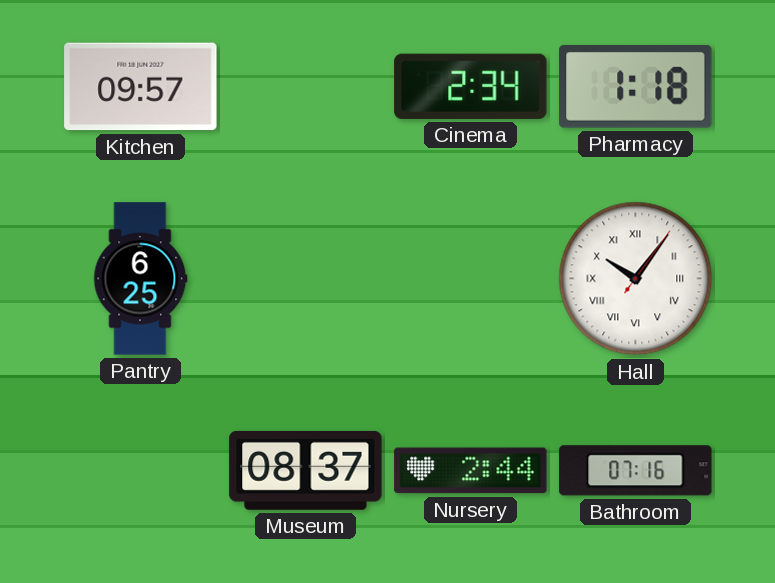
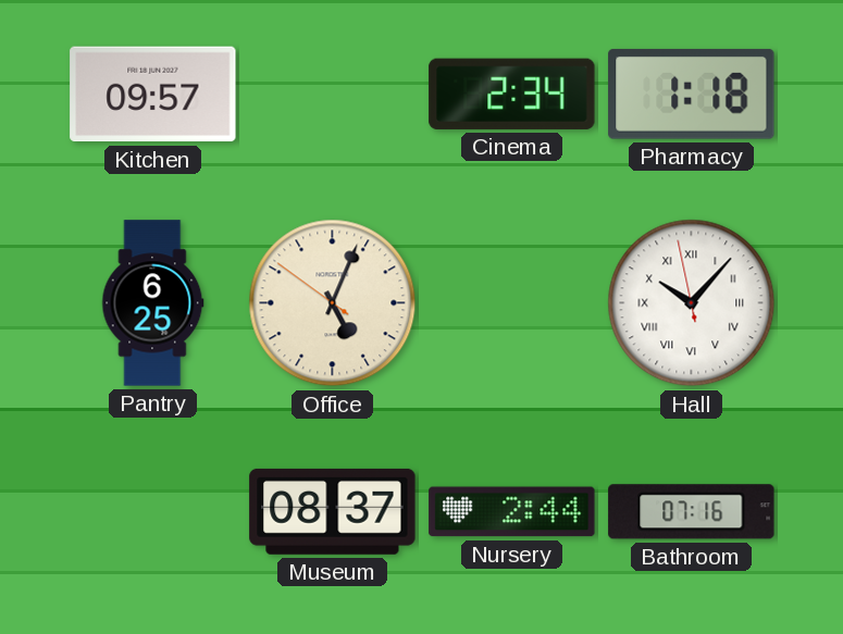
Office: none -> 5:03 (333, 303)
Hall: 10:06:06 -> 10:06:58 (692, 303)
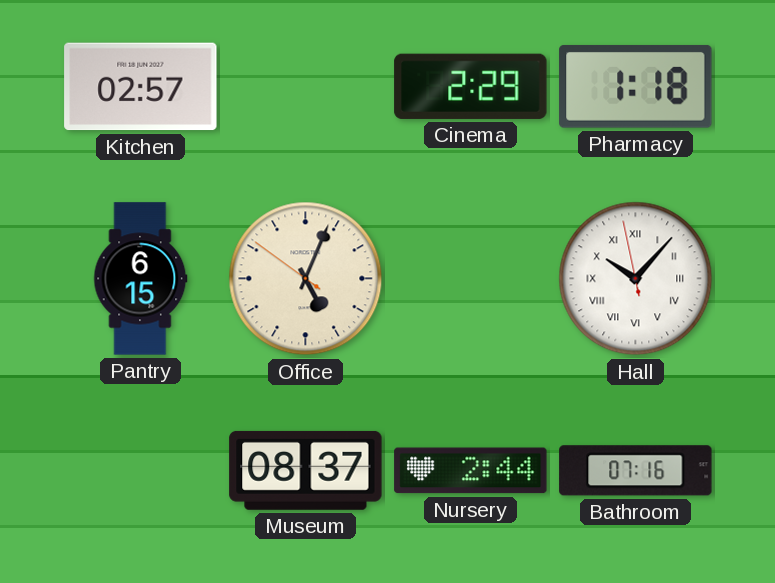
Kitchen: 09:57 -> 02:57 (141, 87)
Cinema: 2:34 -> 2:29 (471, 86)
Pantry: 6:25 -> 6:15 (141, 279)
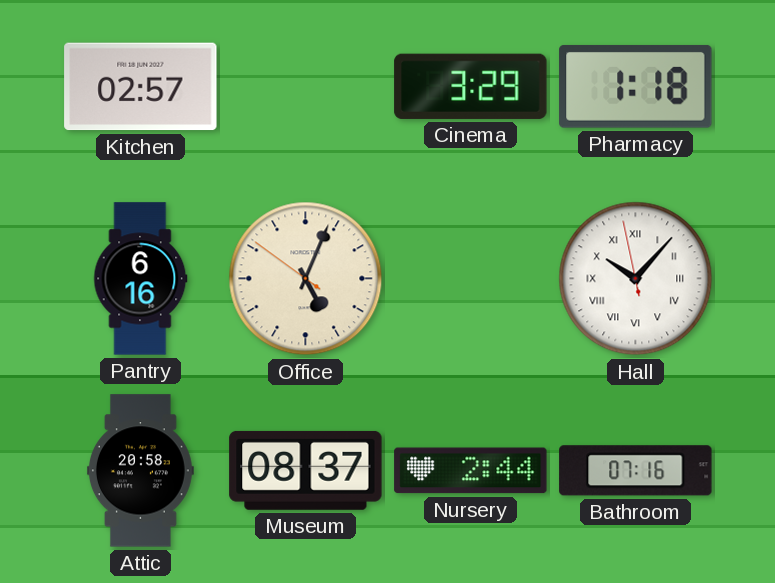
Cinema: 2:29 -> 3:29 (471, 86)
Pantry: 6:15 -> 6:16 (141, 279)
Attic: none -> 20:58 (140, 471)
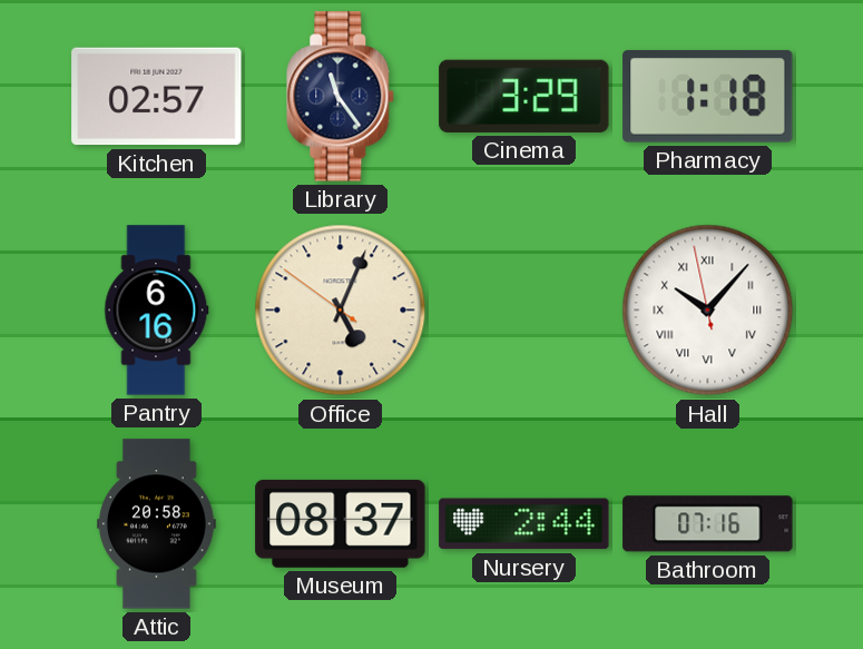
Library: none -> 11:24 (341, 97)
